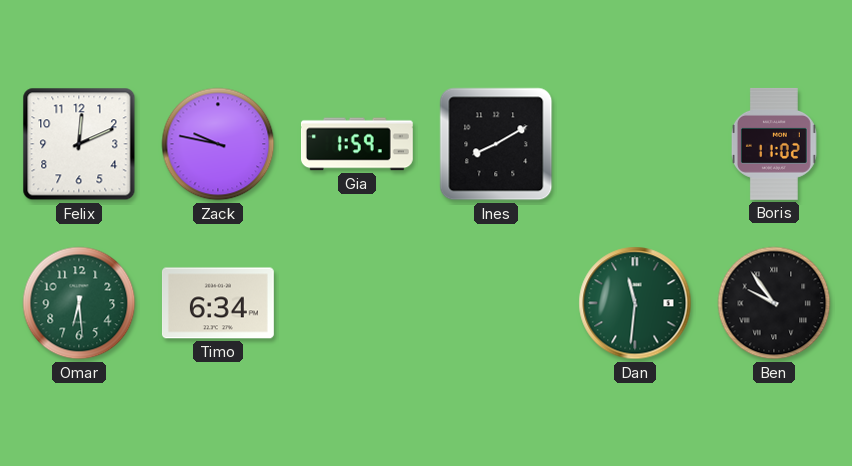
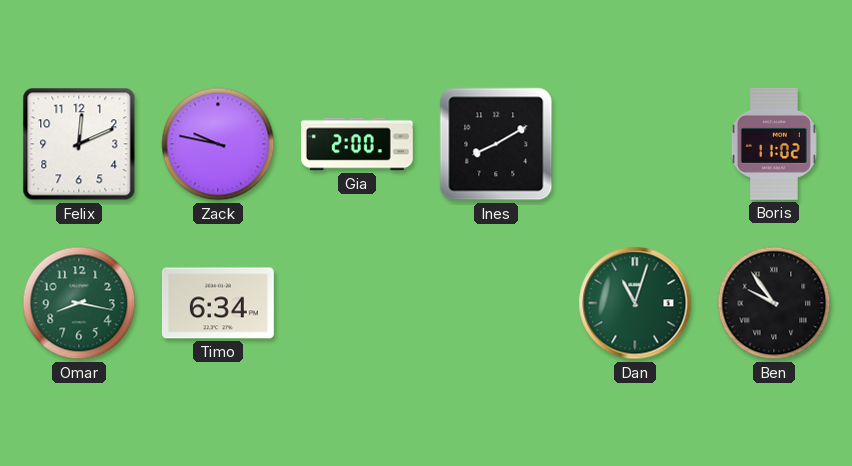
Gia: 1:59 -> 2:00 (357, 144)
Omar: 6:29 -> 8:17 (79, 303)
Dan: 11:31 -> 11:03 (635, 303)
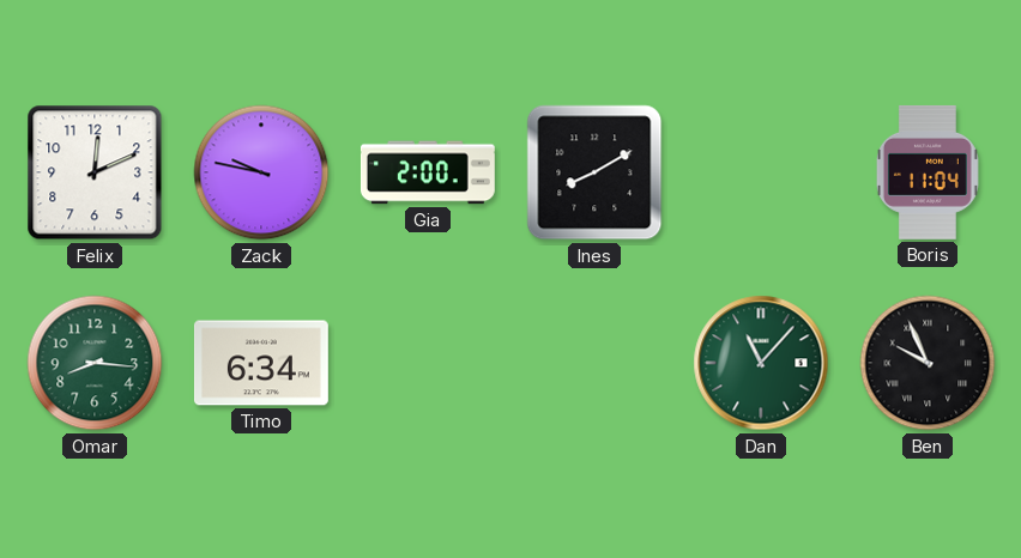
Boris: 11:02 -> 11:04 (928, 172)
Omar: 8:17 -> 8:16 (95, 363)
Dan: 11:03 -> 11:07 (761, 363)
Ben: 9:54 -> 9:56 (928, 363)
